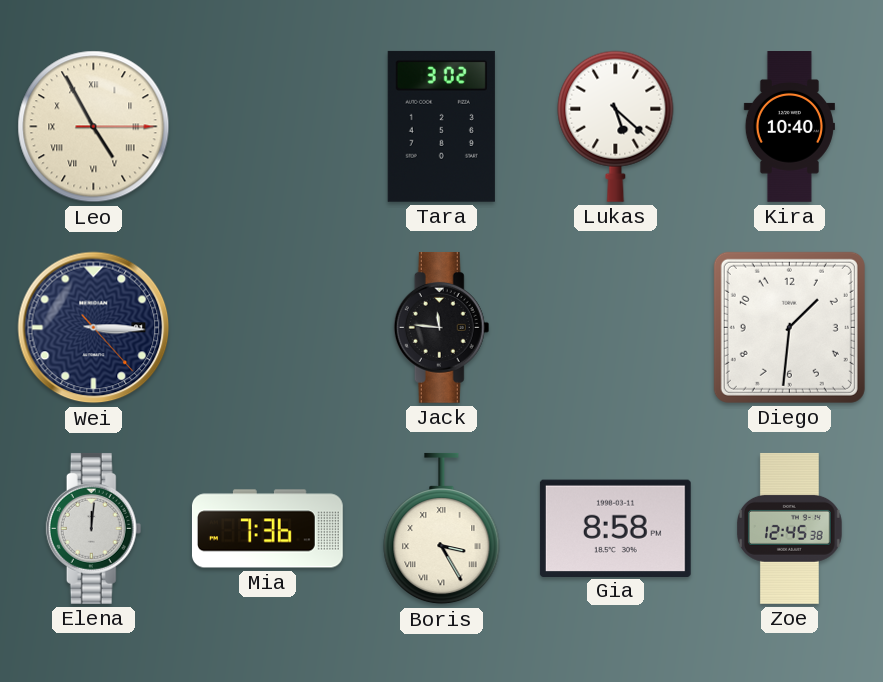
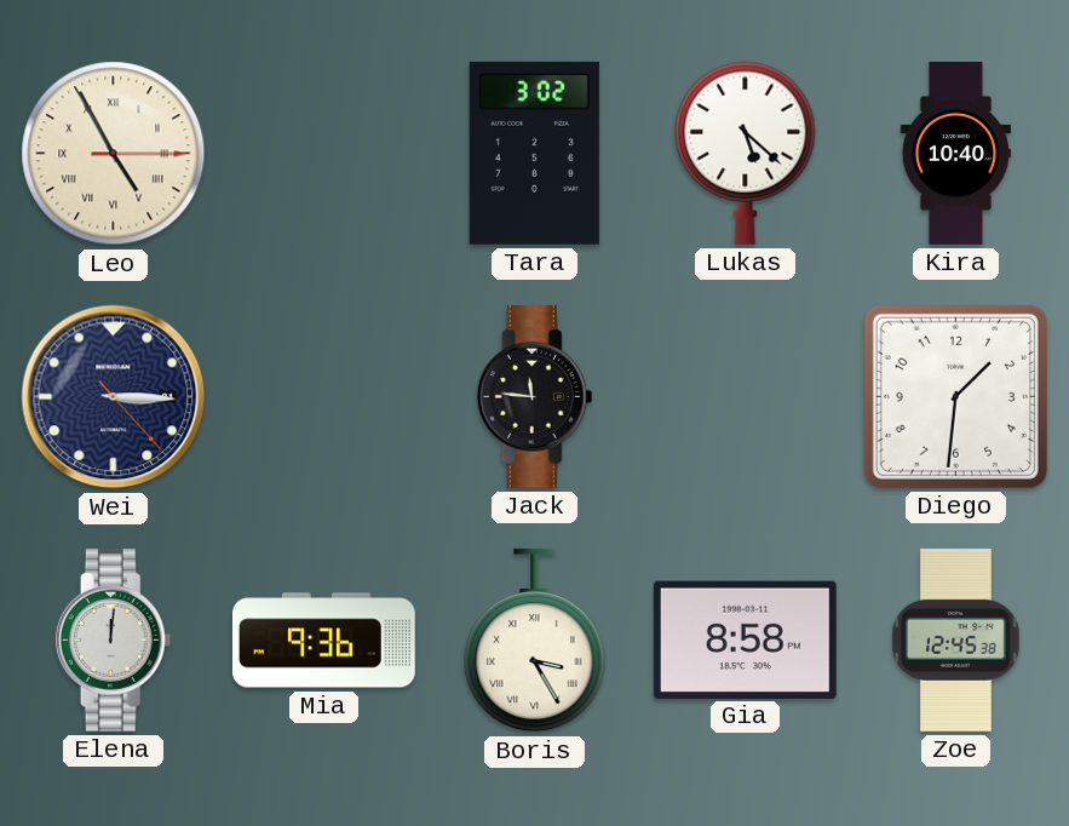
Mia: 7:36 -> 9:36 (323, 641)
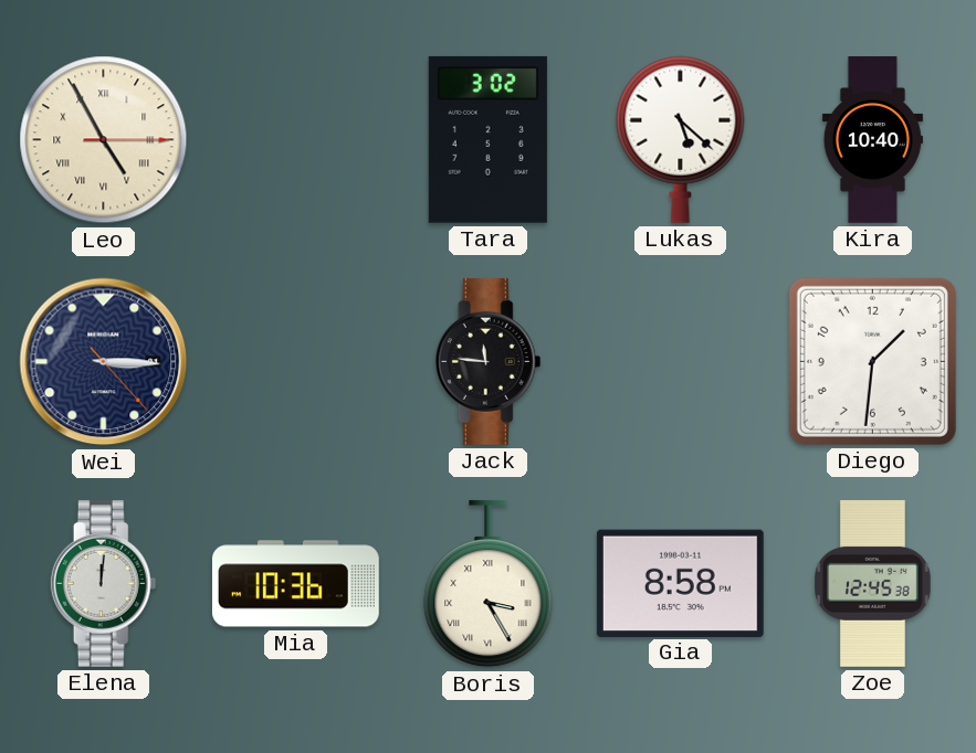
Mia: 9:36 -> 10:36 (295, 584)
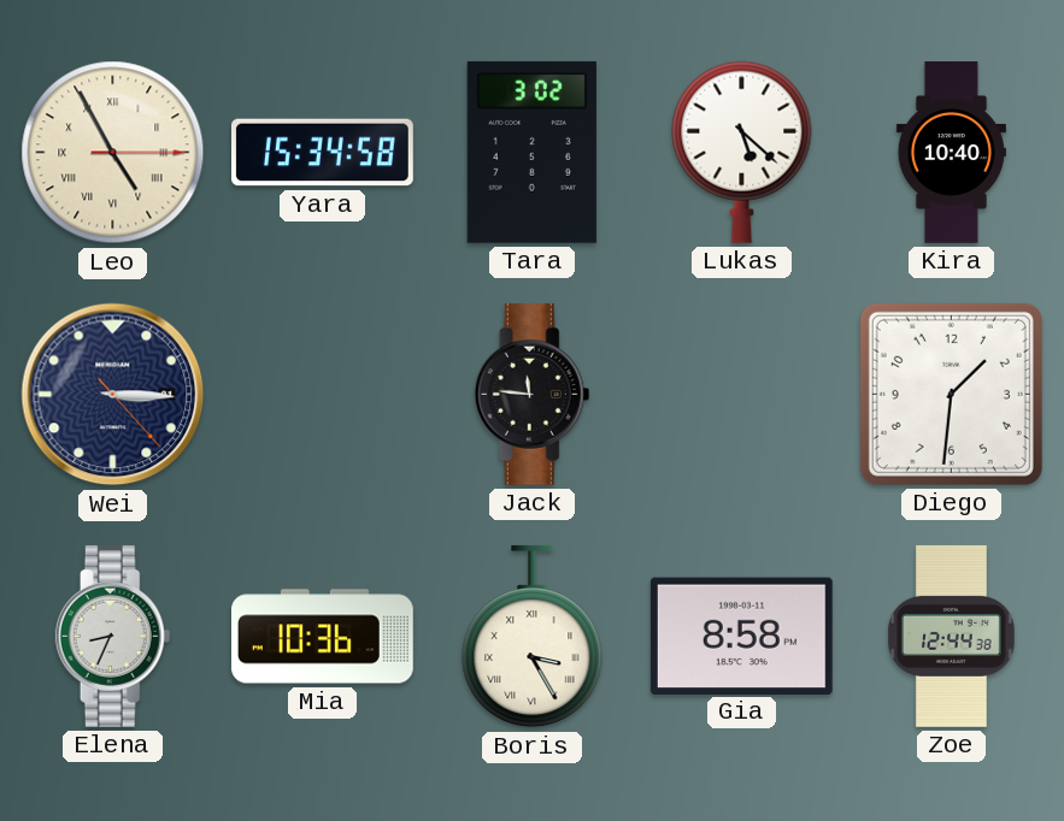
Yara: none -> 15:34 (323, 153)
Elena: 12:01 -> 8:34 (113, 636)
Zoe: 12:45 -> 12:44 (952, 636)
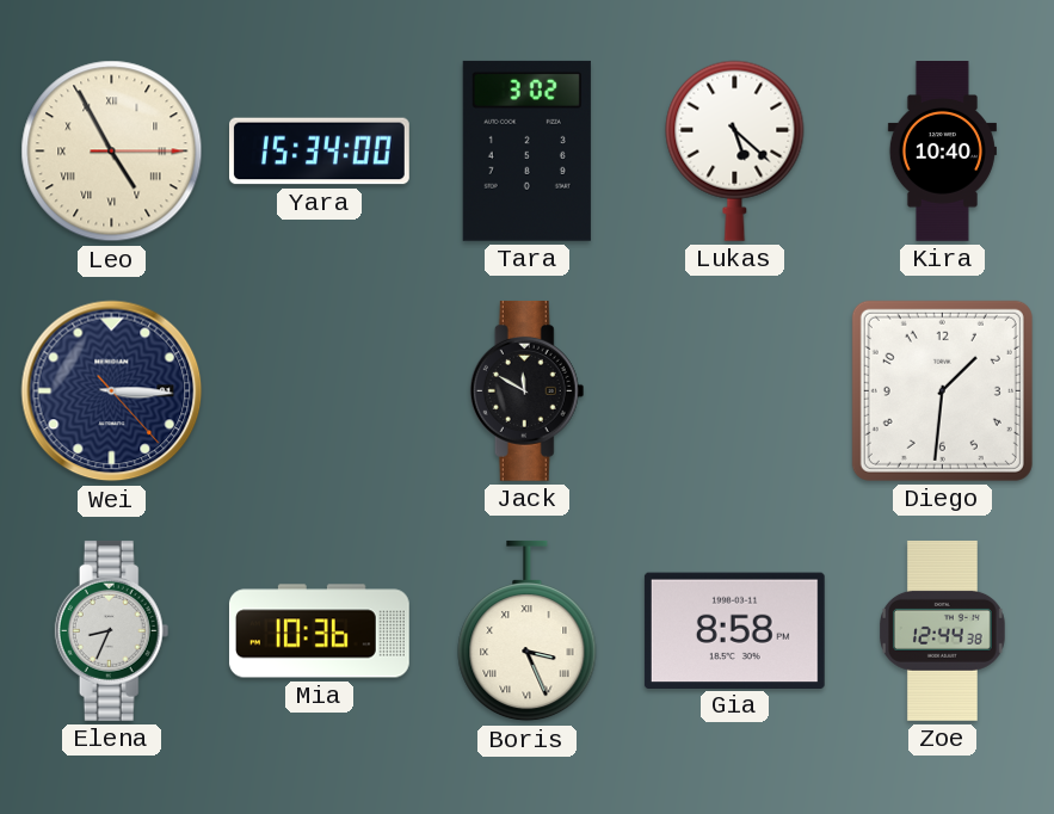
Yara: 15:34:58 -> 15:34:00 (320, 152)
Jack: 11:46 -> 11:50 (528, 390)
Boris: 3:25 -> 3:26 (528, 631)
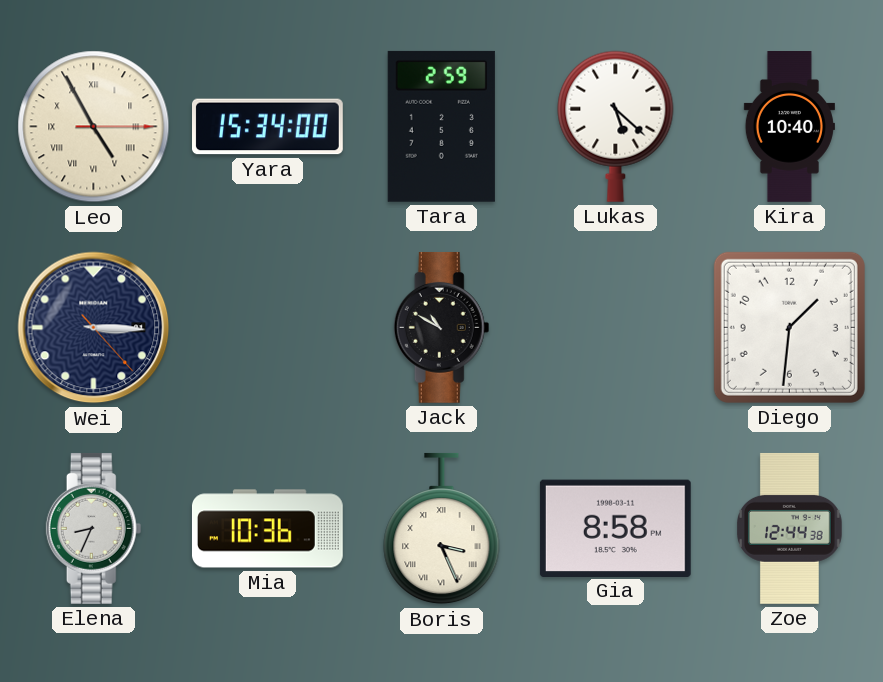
Tara: 3:02 -> 2:59 (441, 126)
Jack: 11:50 -> 10:50 (442, 327)
